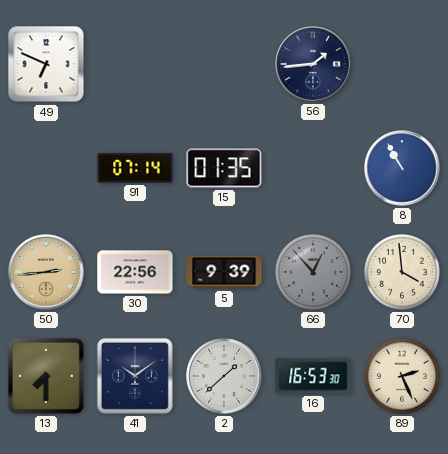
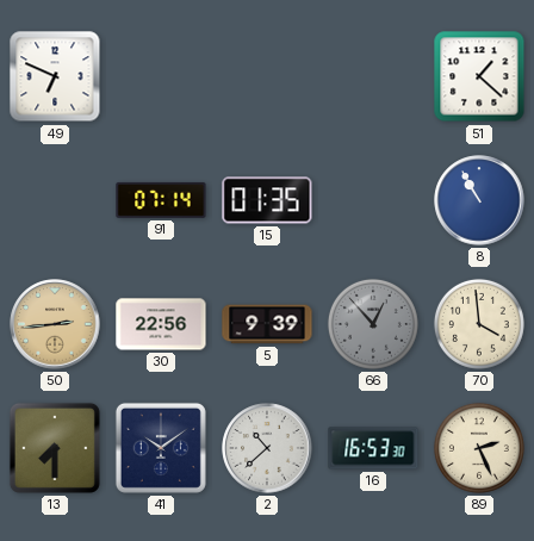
56: 1:44 -> none (313, 64)
51: none -> 1:22 (479, 76)
2: 1:38 -> 10:38 (267, 448)
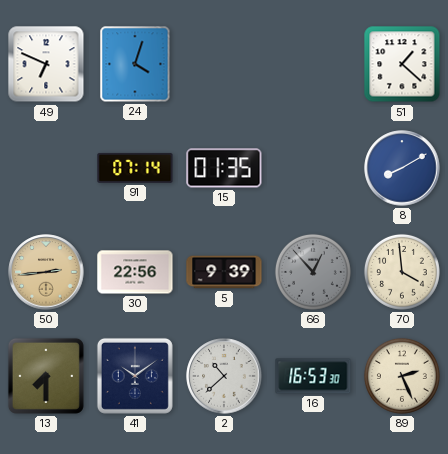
24: none -> 4:03 (135, 64)
8: 10:55 -> 8:10 (402, 168)
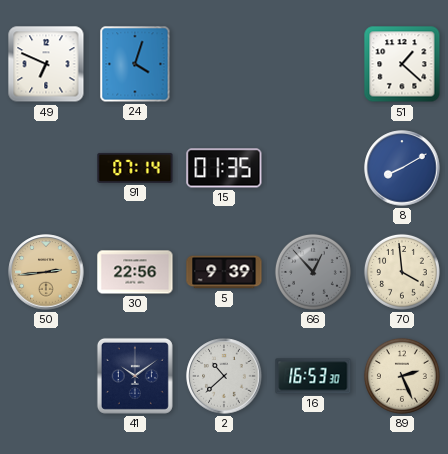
13: 7:30 -> none (46, 376)
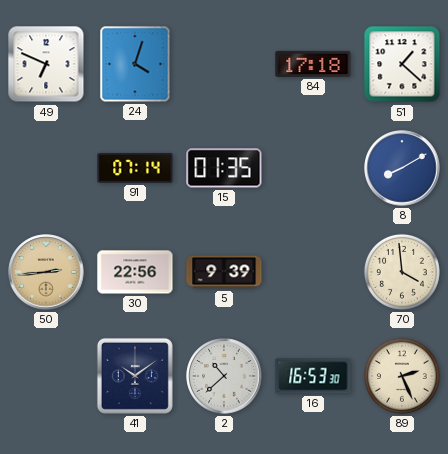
84: none -> 17:18 (313, 64)
66: 12:53 -> none (313, 272)
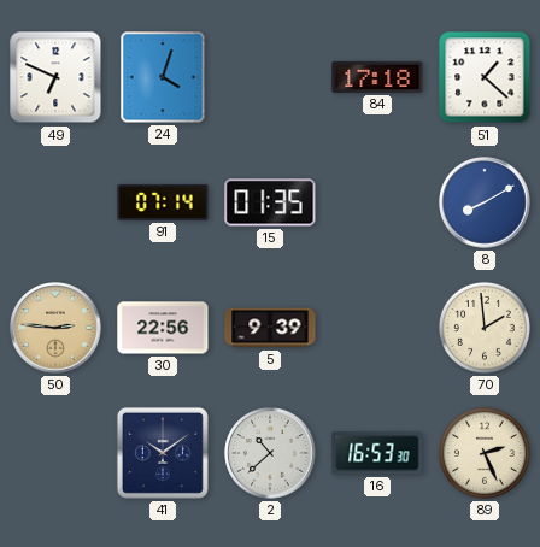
50: 2:44 -> 2:46 (55, 328)
70: 3:59 -> 1:59 (485, 328)
